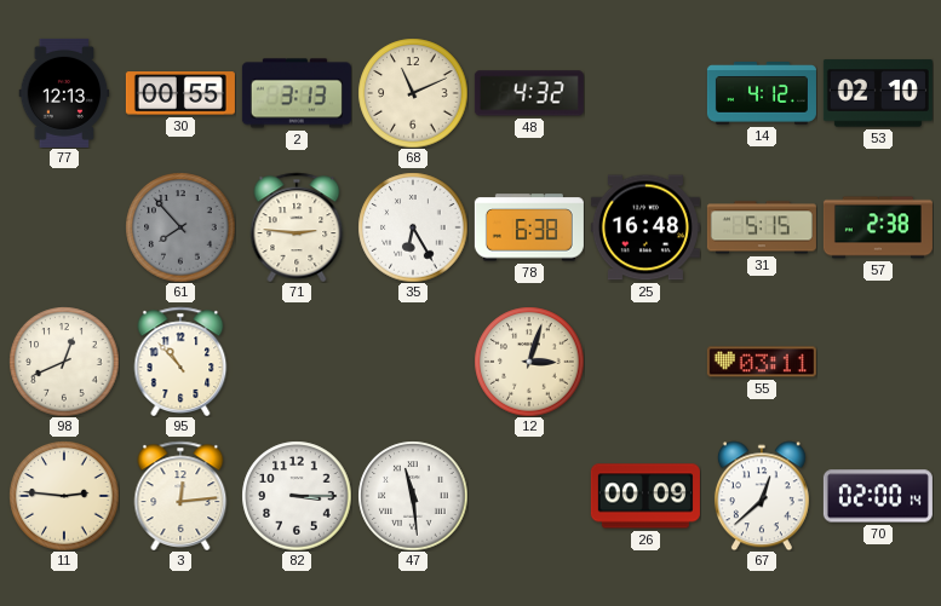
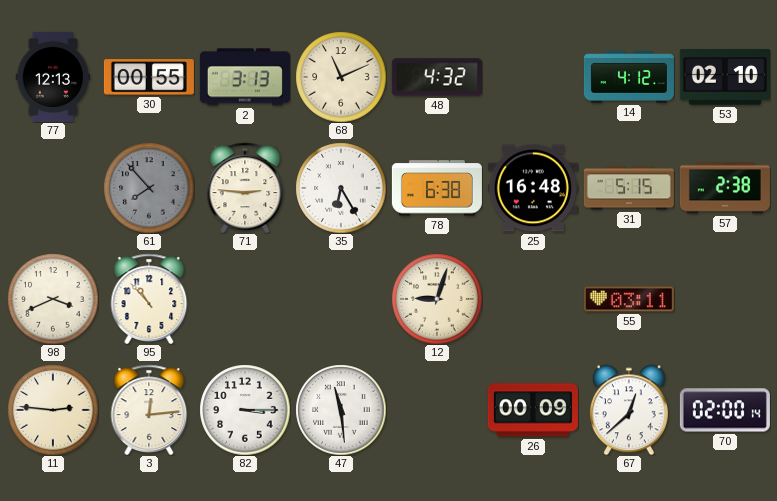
98: 12:41 -> 3:41 (53, 299)
12: 3:03 -> 9:03 (437, 299)
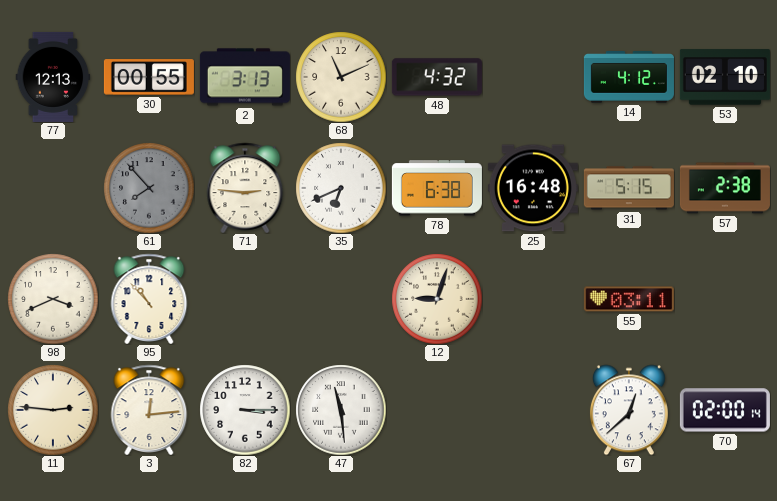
35: 6:25 -> 6:41 (341, 188)
26: 00:09 -> none (533, 410)
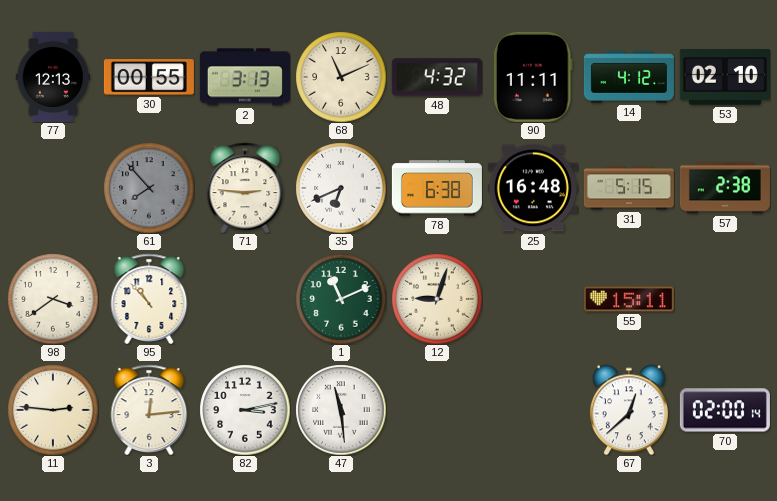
90: none -> 11:11 (533, 77)
98: 3:41 -> 3:39 (53, 299)
1: none -> 11:11 (341, 299)
55: 03:11 -> 15:11 (629, 299)
82: 3:15 -> 3:13 (245, 410)
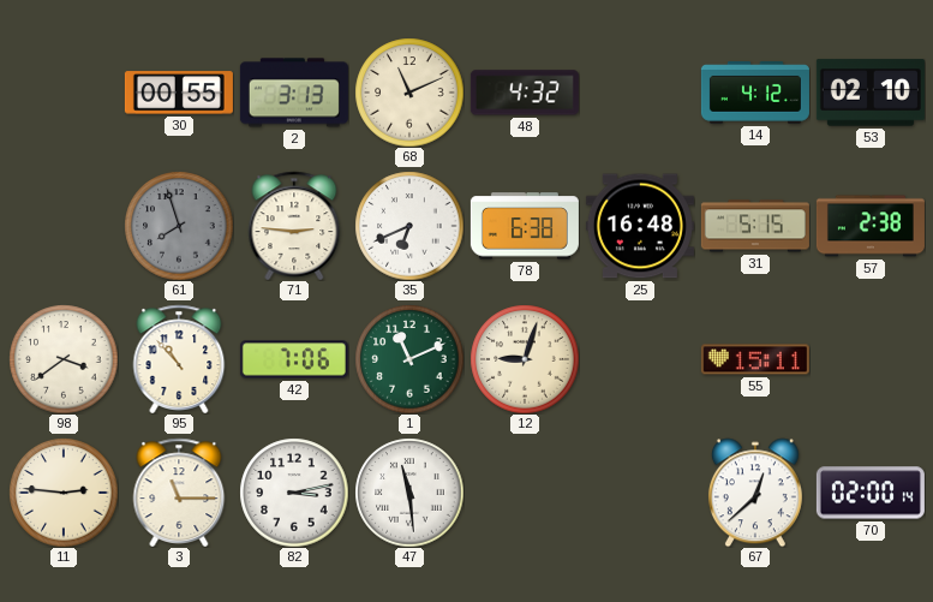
77: 12:13 -> none (53, 77)
90: 11:11 -> none (533, 77)
61: 7:53 -> 7:57 (179, 226)
42: none -> 7:06 (294, 359)
3: 12:14 -> 11:15 (179, 491)
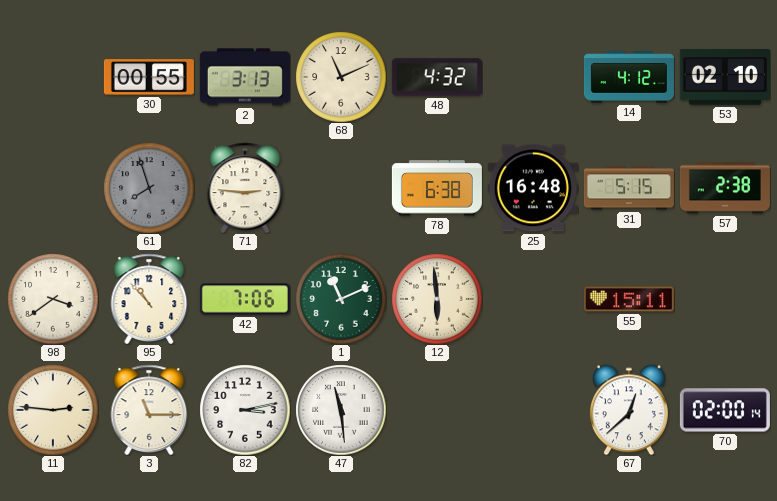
35: 6:41 -> none (409, 226)
12: 9:03 -> 5:59 (437, 299)
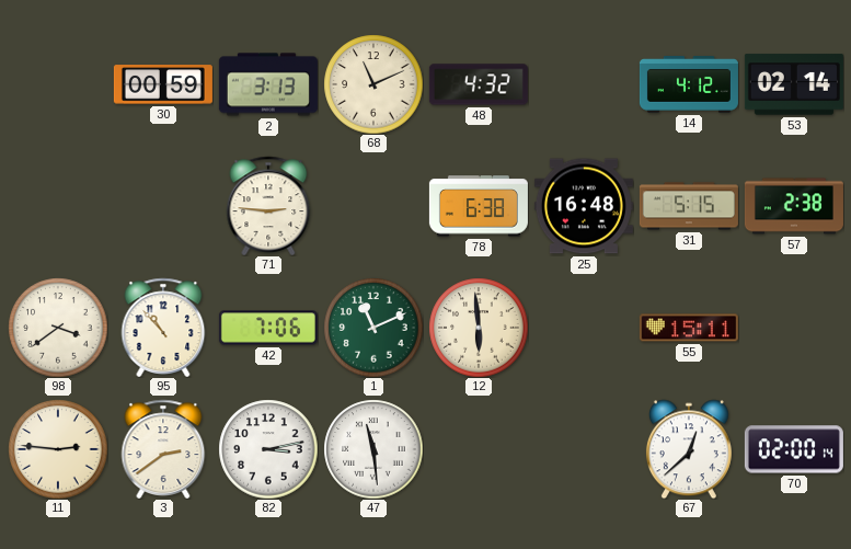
30: 00:55 -> 00:59 (163, 84)
53: 02:10 -> 02:14 (794, 84)
61: 7:57 -> none (149, 188)
3: 11:15 -> 2:39 (163, 448)
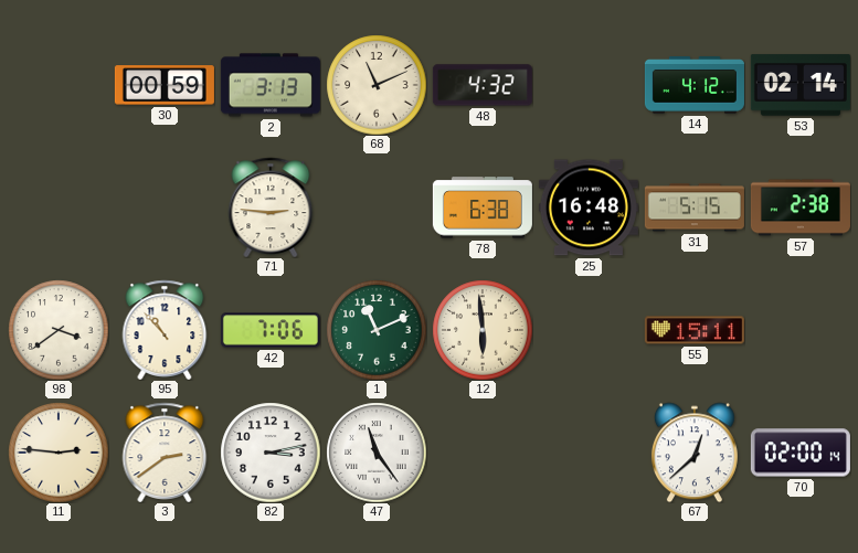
47: 11:29 -> 11:24 (377, 453)
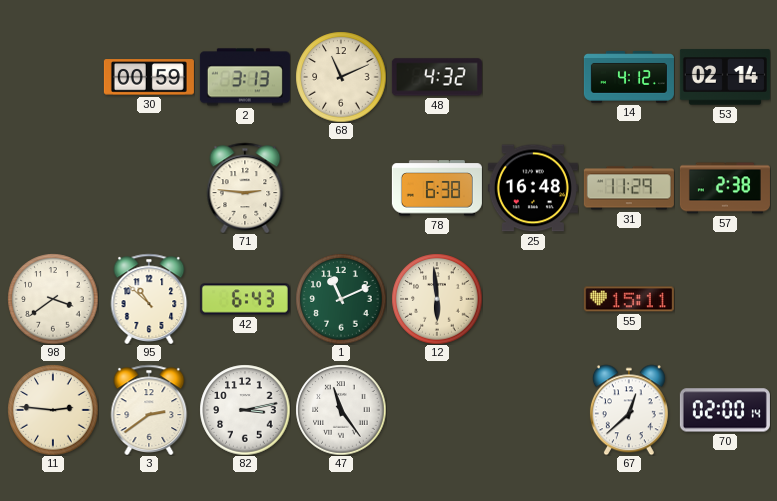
31: 5:15 -> 11:29 (629, 188)
95: 10:53 -> 10:52 (149, 298)
42: 7:06 -> 6:43 (245, 299)
